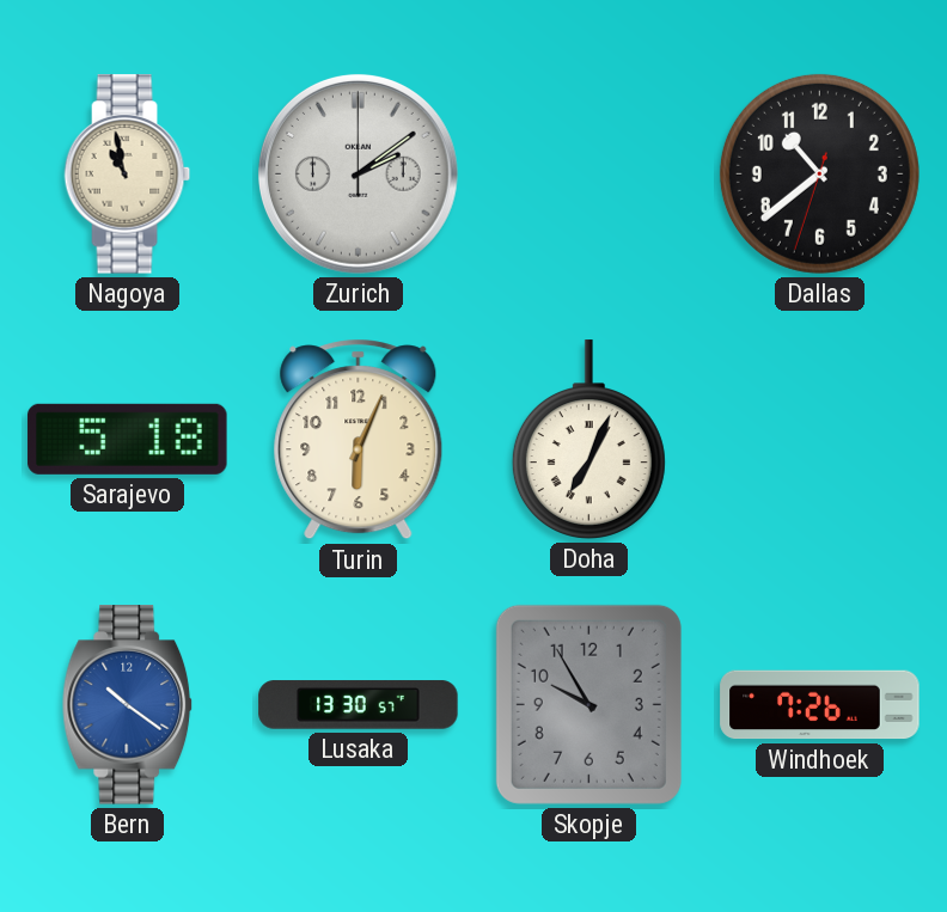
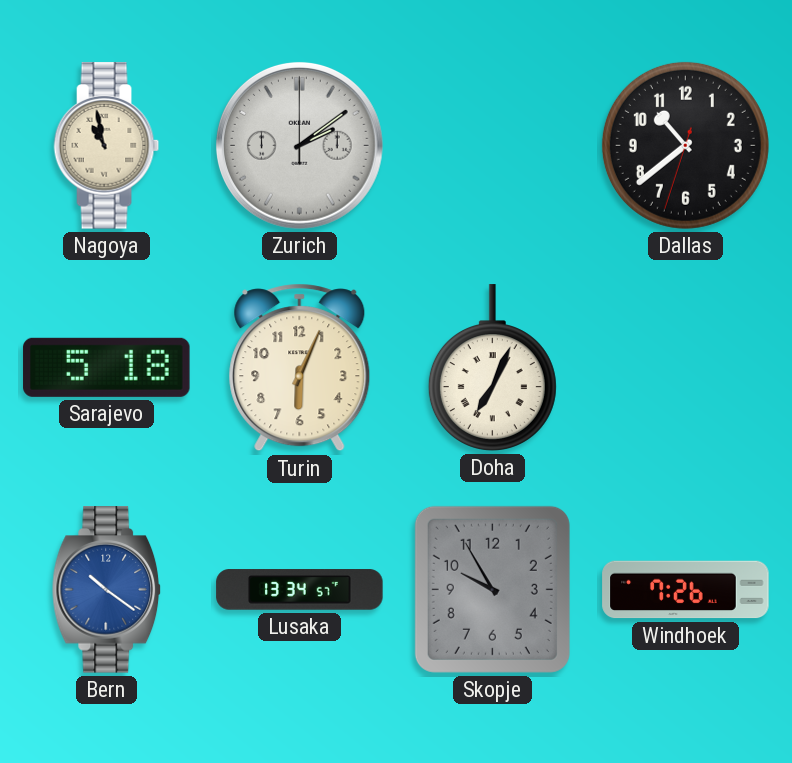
Lusaka: 13:30 -> 13:34 (300, 590)
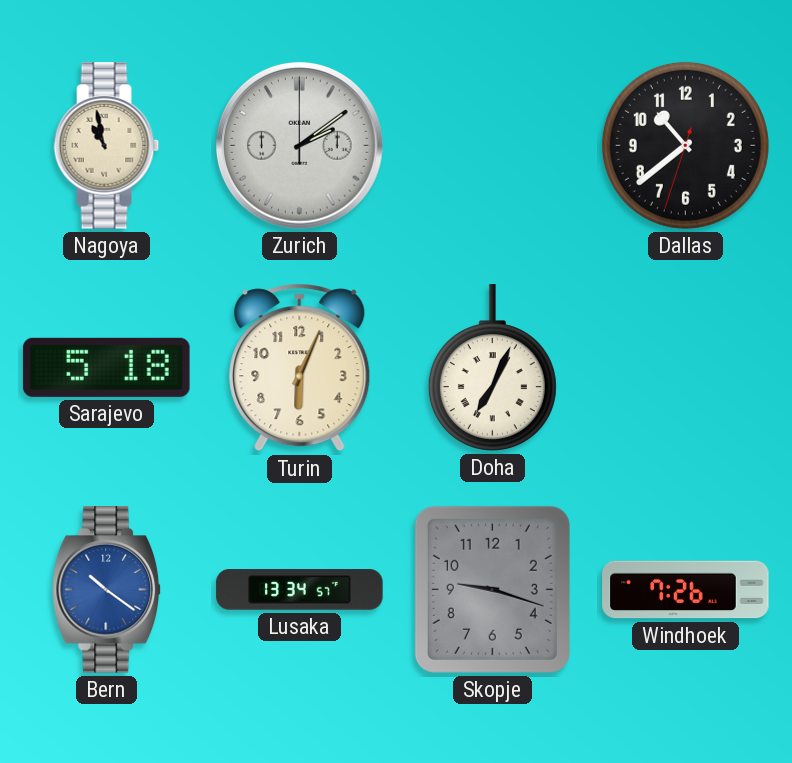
Skopje: 9:55 -> 9:18 (492, 589)
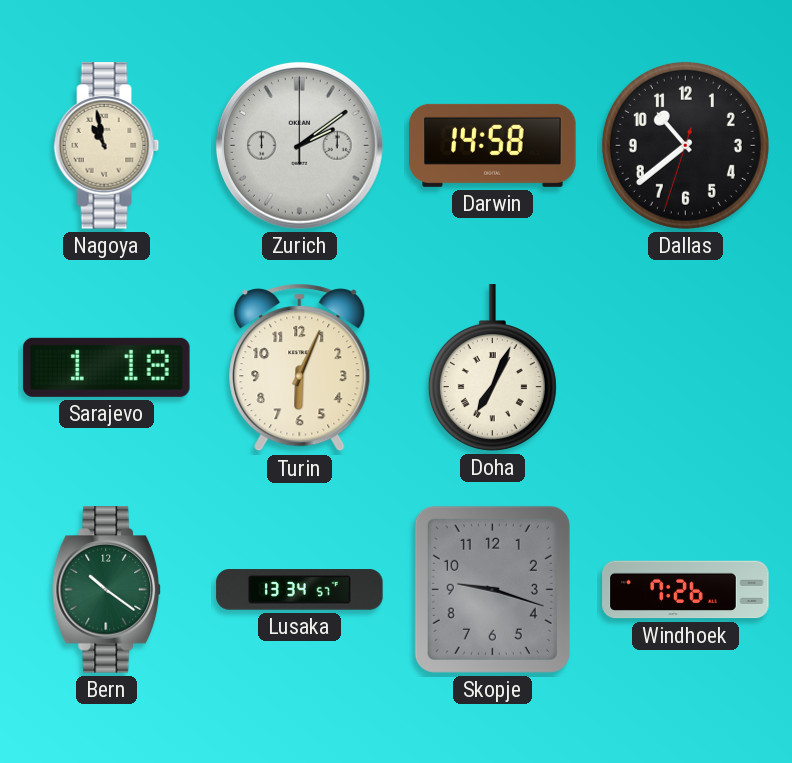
Darwin: none -> 14:58 (493, 145)
Sarajevo: 5:18 -> 1:18 (107, 367)
Bern dial: blue -> green (107, 590)
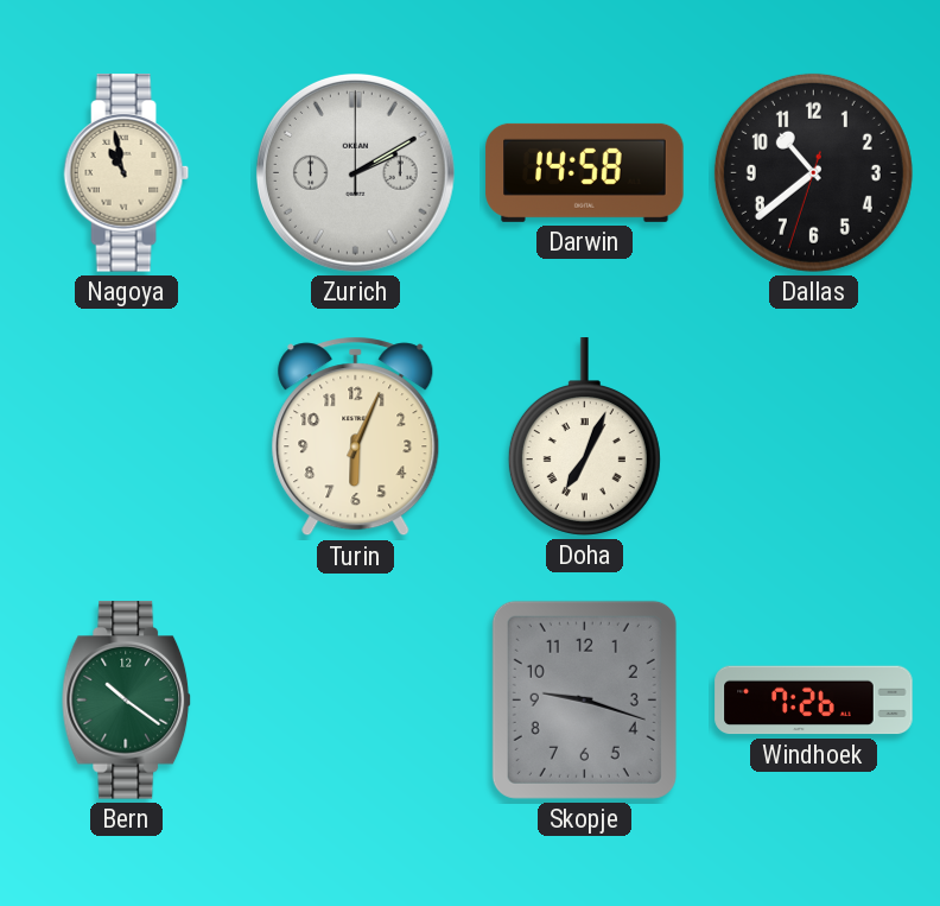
Zurich: 2:09 -> 2:10 (355, 172)
Sarajevo: 1:18 -> none (107, 367)
Lusaka: 13:34 -> none (300, 590)
